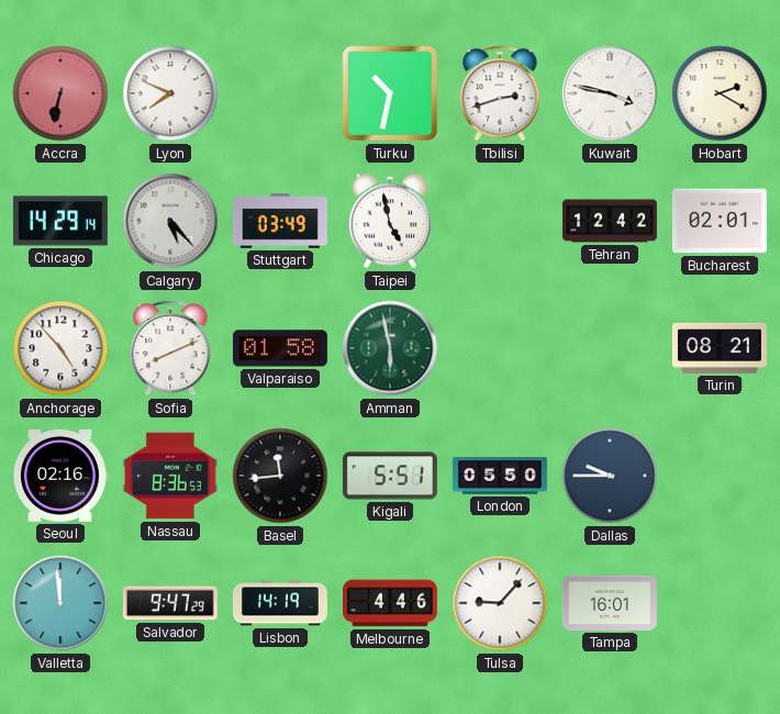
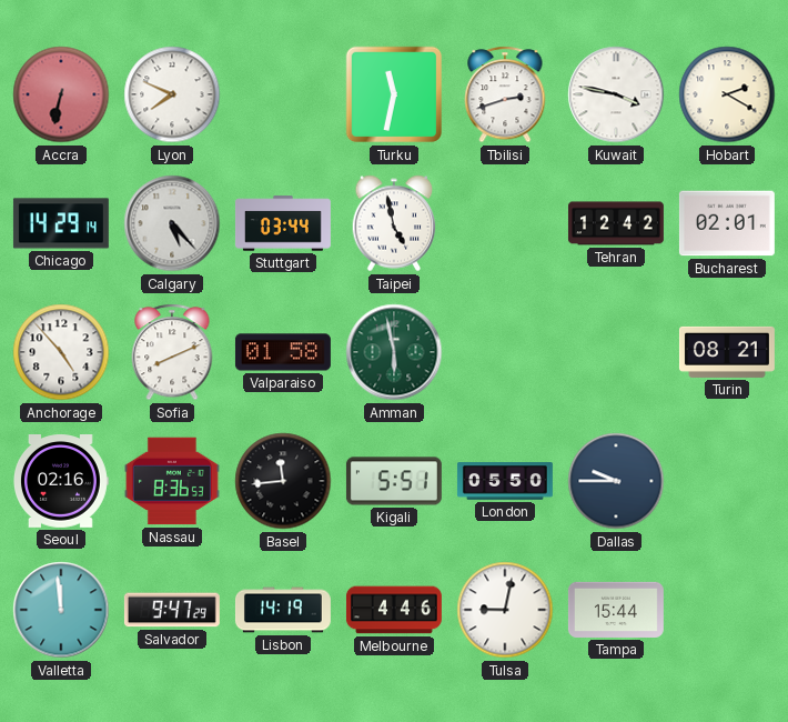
Turku: 10:32 -> 11:32 (394, 94)
Stuttgart: 03:49 -> 03:44 (283, 223)
Tulsa: 9:07 -> 9:02 (505, 610)
Tampa: 16:01 -> 15:44 (616, 610)
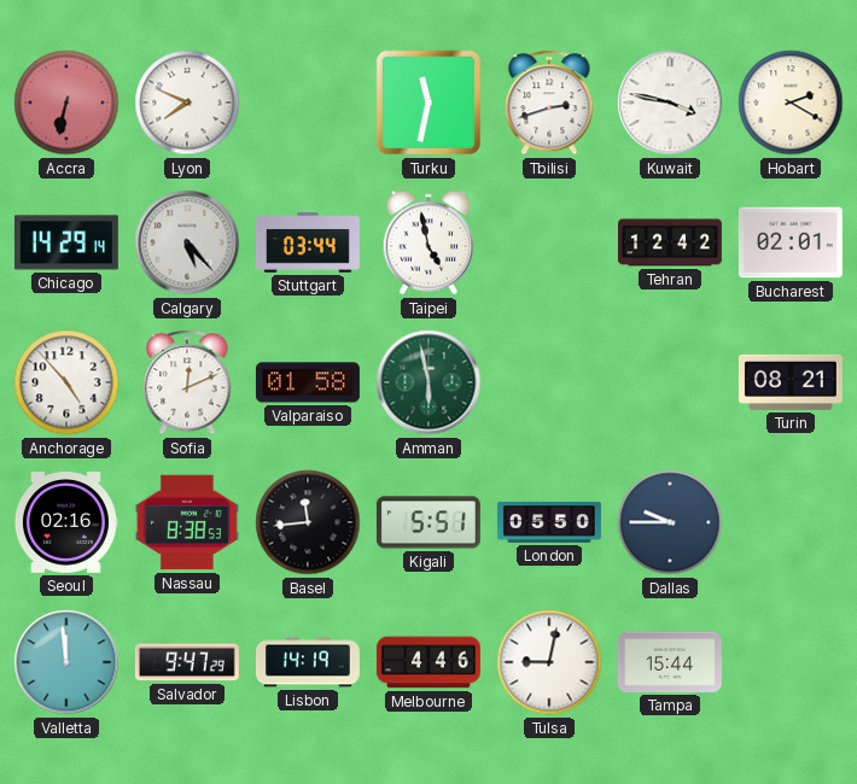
Sofia: 8:11 -> 12:11 (187, 382)
Nassau: 8:36 -> 8:38 (187, 522)
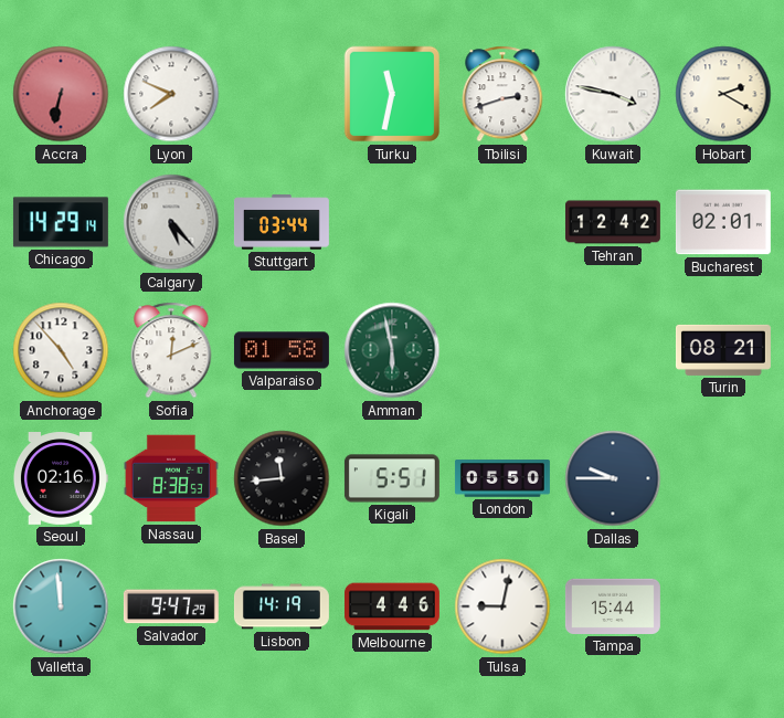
Taipei: 4:58 -> none (428, 242)
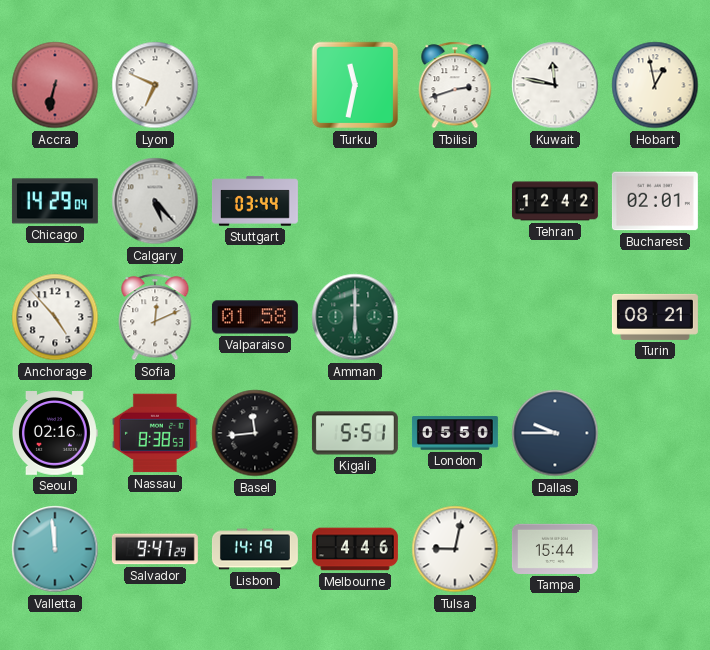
Lyon: 7:49 -> 6:49 (155, 85)
Kuwait: 3:47 -> 11:47 (555, 85)
Hobart: 2:20 -> 12:58 (655, 85)
Chicago: 14:29:14 -> 14:29:04 (55, 201)
Amman: 5:58 -> 6:00 (355, 317)
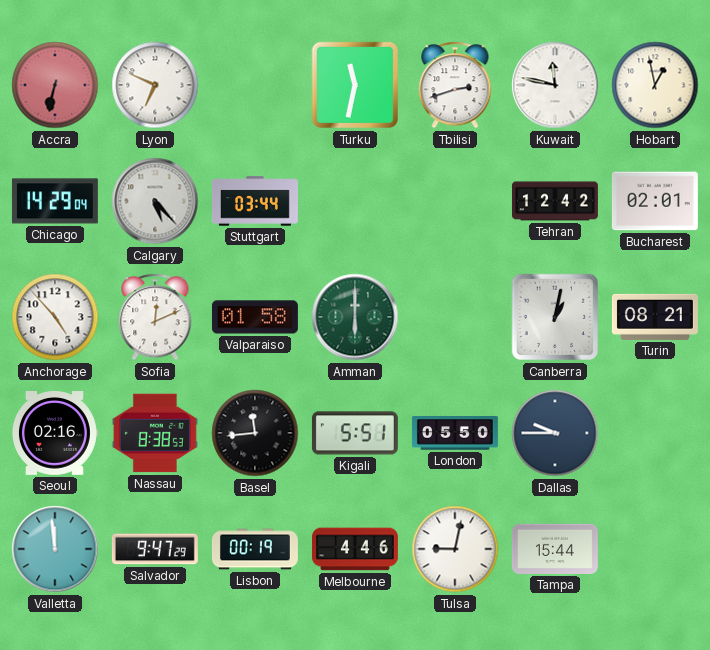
Canberra: none -> 1:02 (555, 317)
Lisbon: 14:19 -> 00:19 (255, 549)
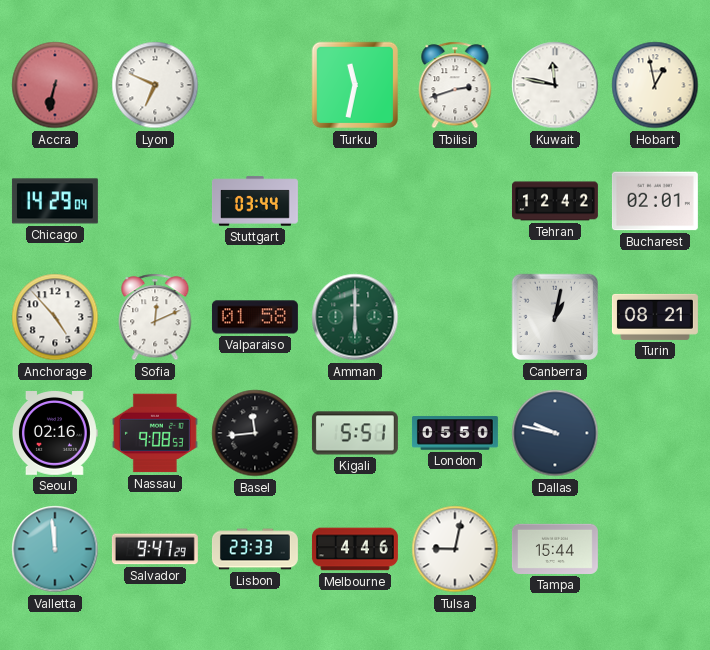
Calgary: 5:23 -> none (155, 201)
Nassau: 8:38 -> 9:08 (155, 433)
Dallas: 9:45 -> 9:47 (555, 433)
Lisbon: 00:19 -> 23:33 (255, 549)
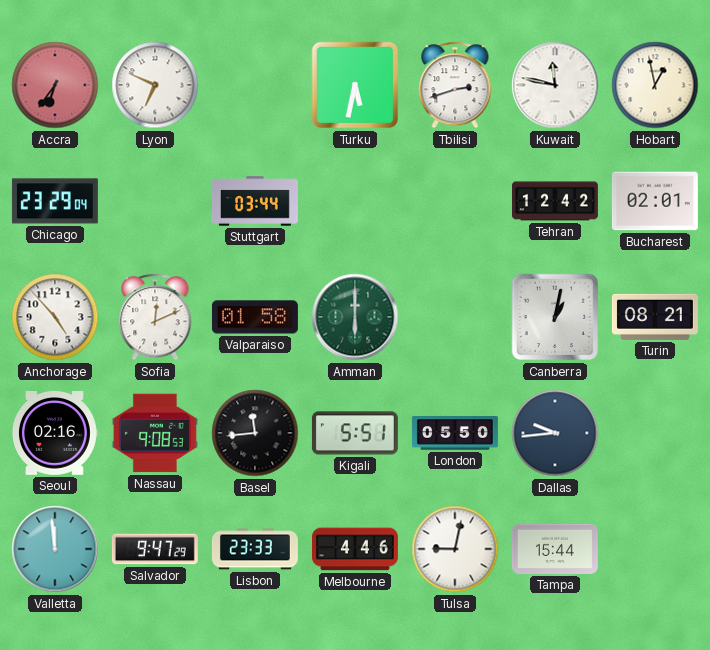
Accra: 6:32 -> 6:36 (55, 85)
Turku: 11:32 -> 5:32 (355, 85)
Chicago: 14:29 -> 23:29 (55, 201)
Dallas: 9:47 -> 9:44 (555, 433)
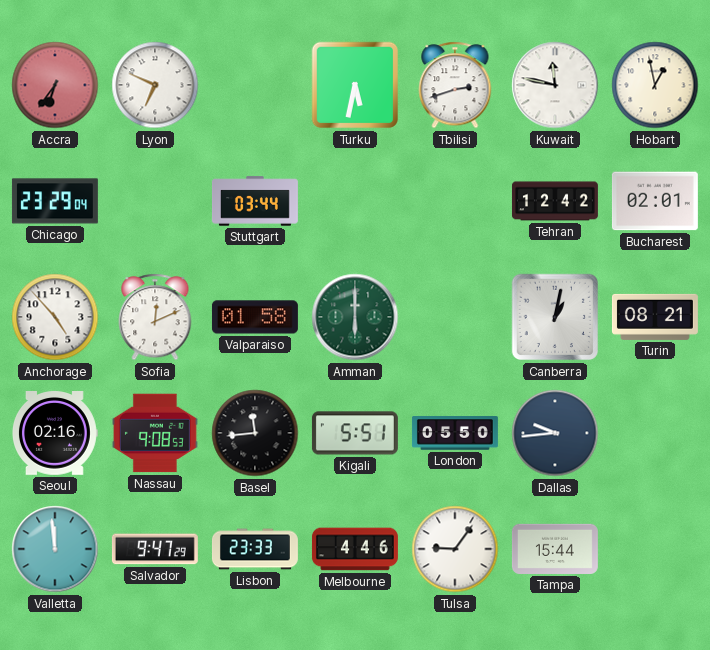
Tulsa: 9:02 -> 9:06 (455, 549)
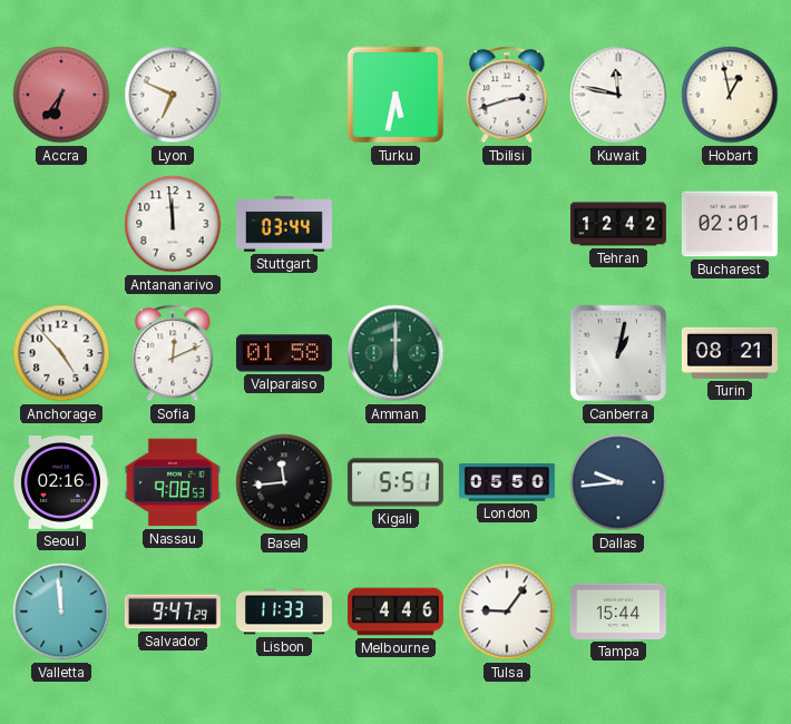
Chicago: 23:29 -> none (55, 201)
Antananarivo: none -> 11:59 (173, 224)
Lisbon: 23:33 -> 11:33 (284, 612)
